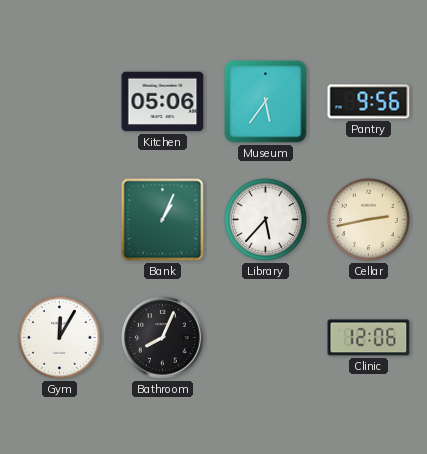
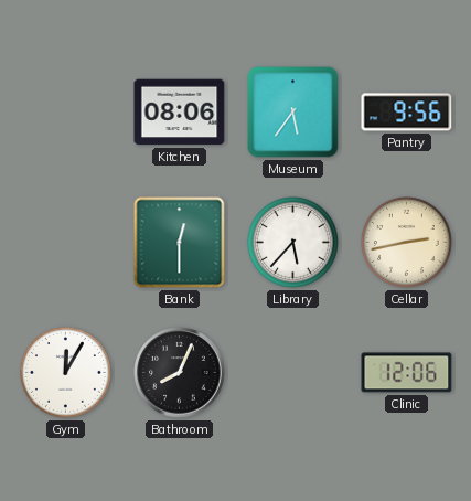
Kitchen: 05:06 -> 08:06 (180, 113)
Bank: 1:04 -> 12:30 (180, 243)
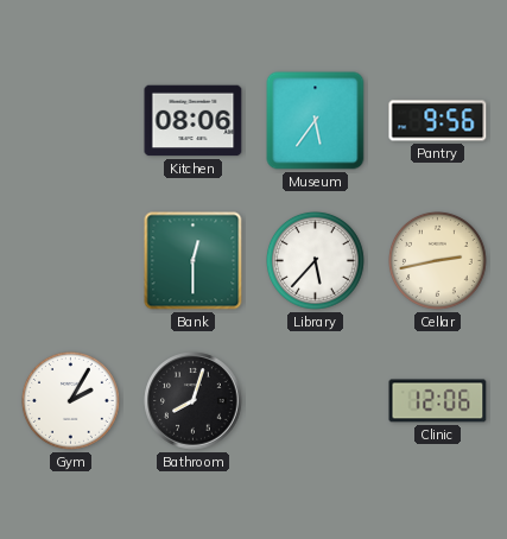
Gym: 12:05 -> 2:05 (71, 401)
Bathroom: 8:04 -> 8:03 (194, 401)
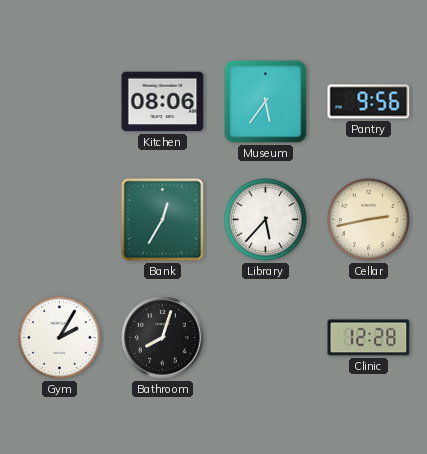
Bank: 12:30 -> 12:35 (163, 220)
Clinic: 12:06 -> 12:28 (369, 338)
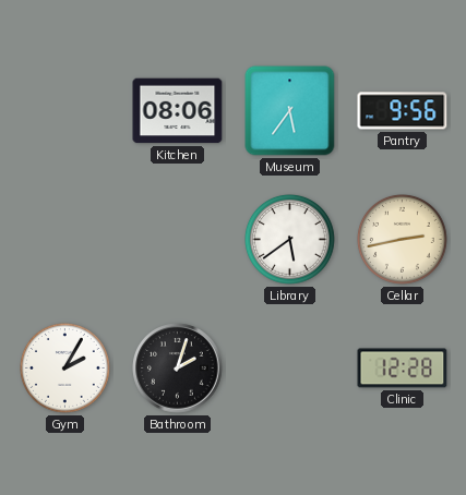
Bank: 12:35 -> none (163, 220)
Library: 5:37 -> 5:39 (290, 240)
Bathroom: 8:03 -> 2:03 (178, 369)
